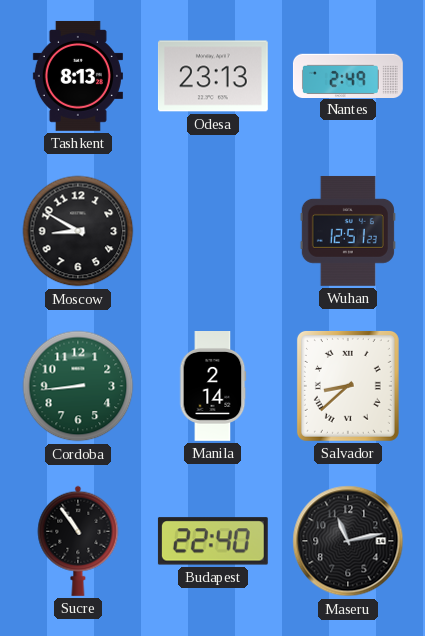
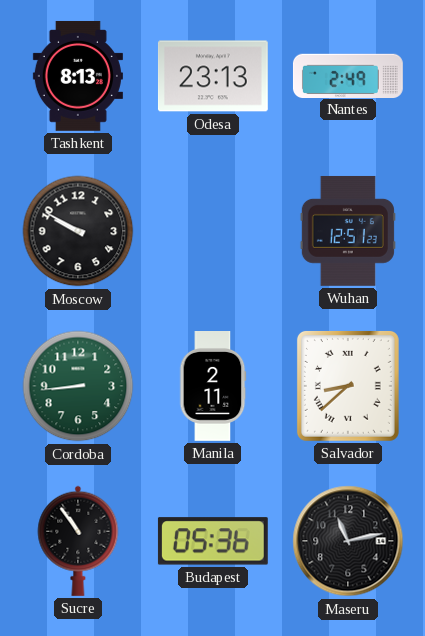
Moscow: 8:50 -> 9:50 (78, 231)
Manila: 2:14 -> 2:11 (213, 387)
Budapest: 22:40 -> 05:36 (213, 541)
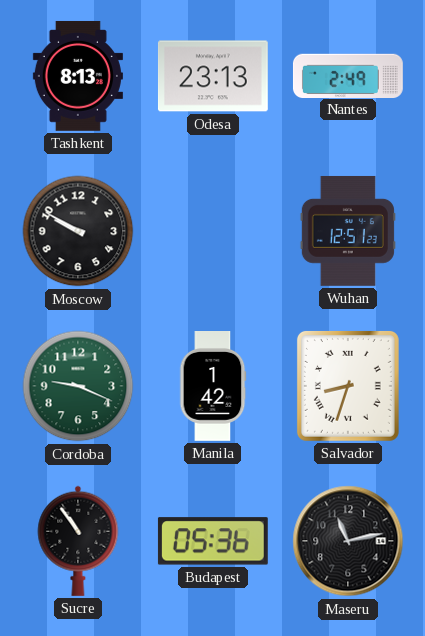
Cordoba: 8:44 -> 9:19 (78, 386)
Manila: 2:11 -> 1:42 (213, 387)
Salvador: 8:38 -> 8:33 (348, 386)
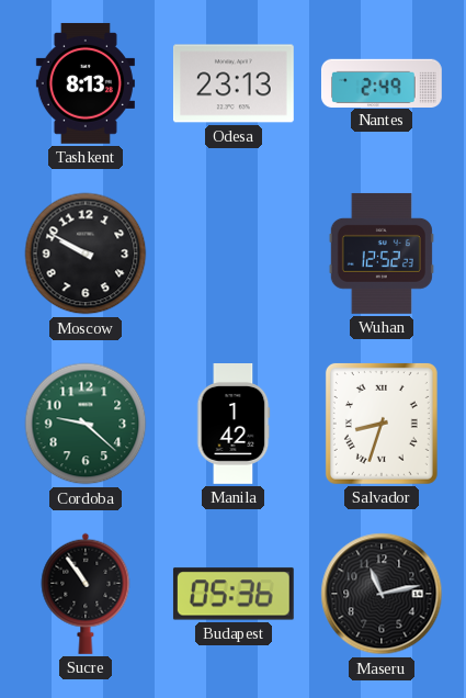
Wuhan: 12:51 -> 12:52 (382, 254)
Cordoba: 9:19 -> 9:22 (86, 424)
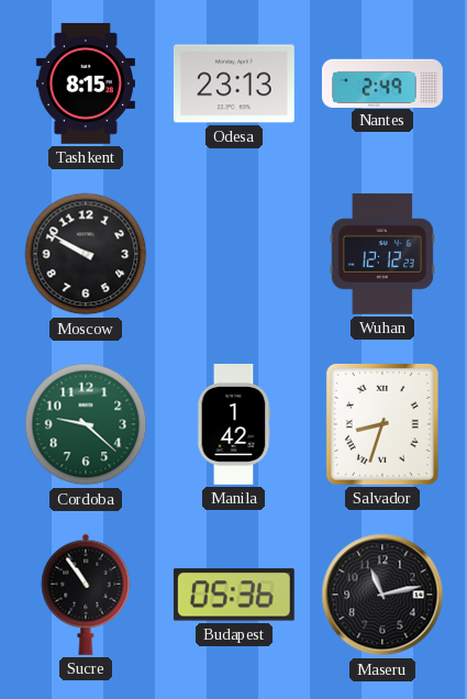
Tashkent: 8:13 -> 8:15 (86, 84)
Wuhan: 12:52 -> 12:12 (382, 254)
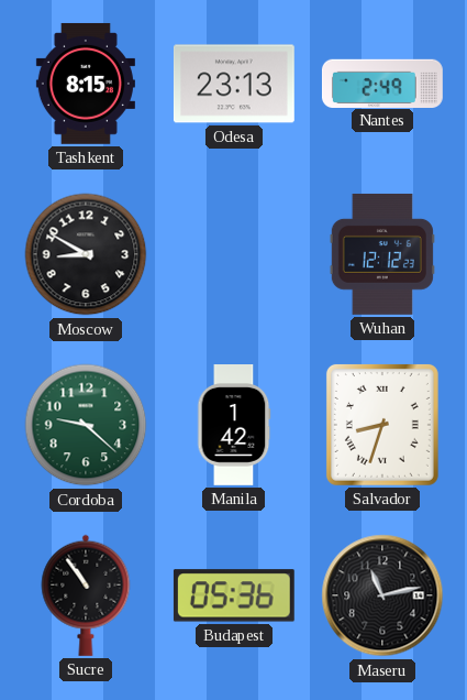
Moscow: 9:50 -> 8:50 (86, 254)
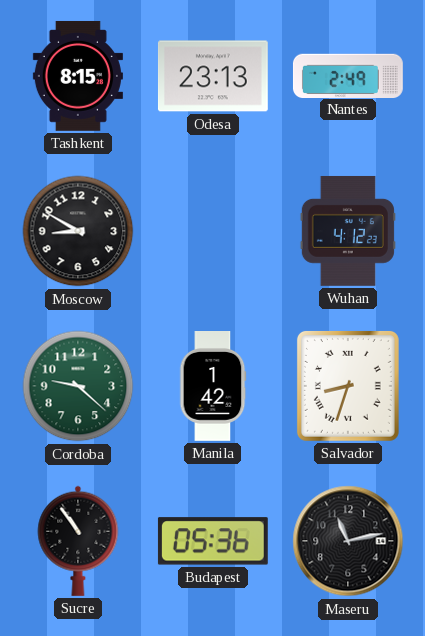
Wuhan: 12:12 -> 4:12 (348, 231)
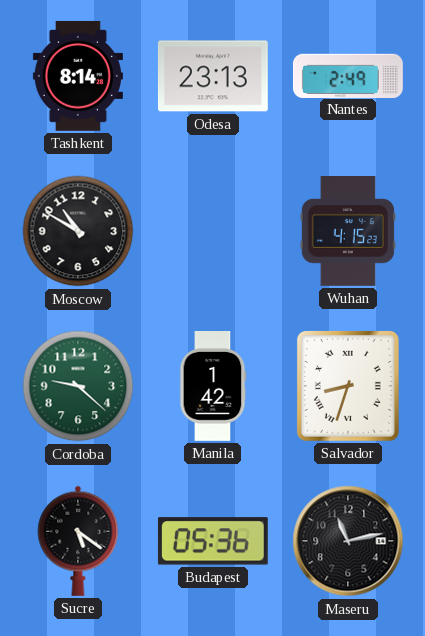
Tashkent: 8:15 -> 8:14 (78, 76)
Moscow: 8:50 -> 10:50 (78, 231)
Wuhan: 4:12 -> 4:15 (348, 231)
Sucre: 10:54 -> 5:21 (78, 541)
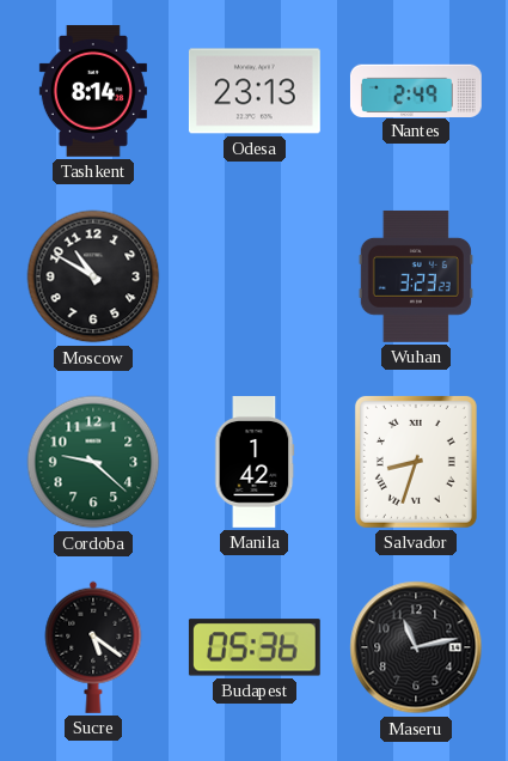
Wuhan: 4:15 -> 3:23 (416, 276)
